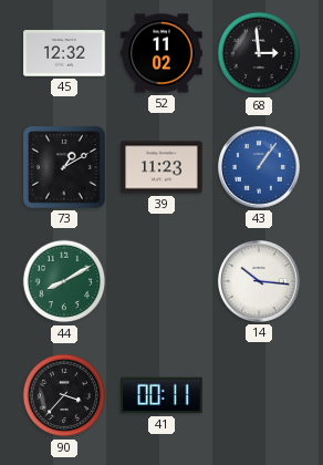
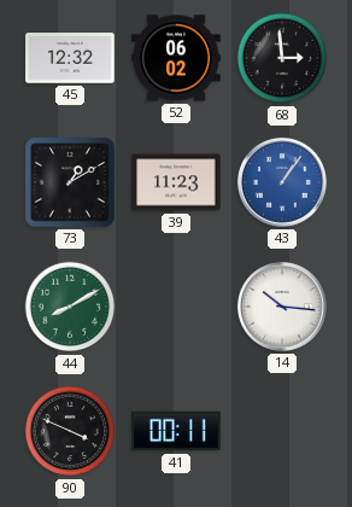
52: 11:02 -> 06:02 (176, 58)
90: 3:37 -> 3:49 (70, 431)
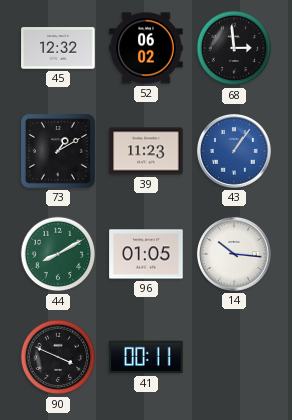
96: none -> 01:05 (146, 254)
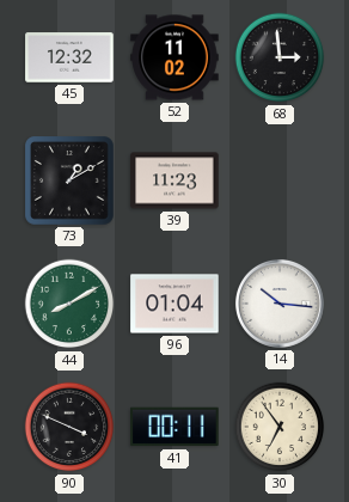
52: 06:02 -> 11:02 (174, 57)
43: 1:06 -> none (234, 151)
96: 01:05 -> 01:04 (174, 304)
30: none -> 6:54 (280, 427)
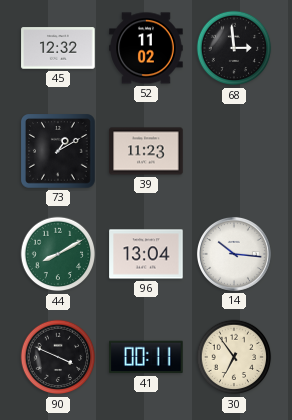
96: 01:04 -> 13:04 (146, 254)
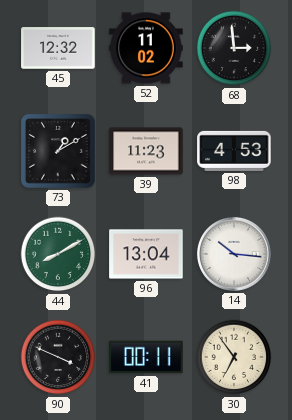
98: none -> 4:53 (234, 151)
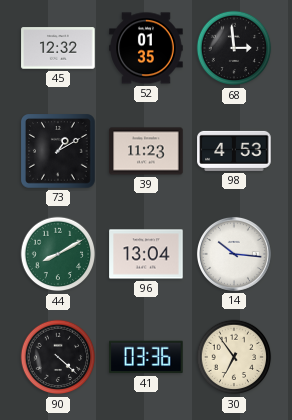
52: 11:02 -> 01:35 (146, 48)
90: 3:49 -> 4:22 (58, 357)
41: 00:11 -> 03:36 (146, 357)
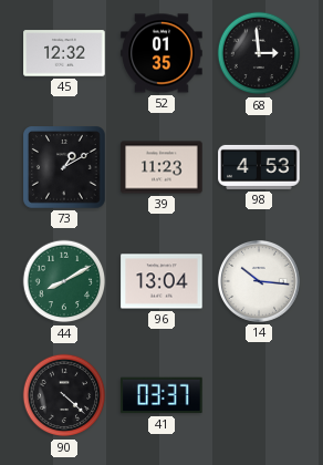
41: 03:36 -> 03:37 (161, 395)
30: 6:54 -> none (234, 357)
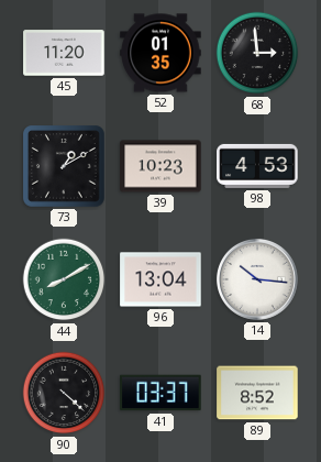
45: 12:32 -> 11:20 (64, 53)
39: 11:23 -> 10:23 (160, 166)
89: none -> 8:52 (257, 393)
